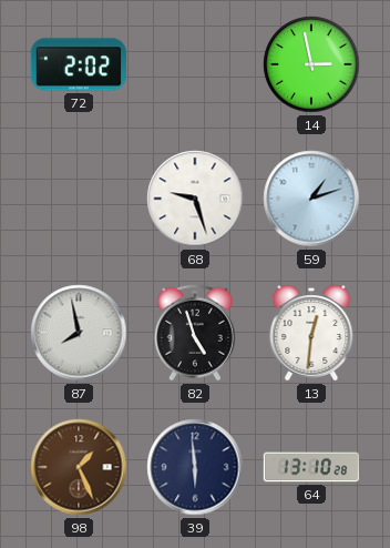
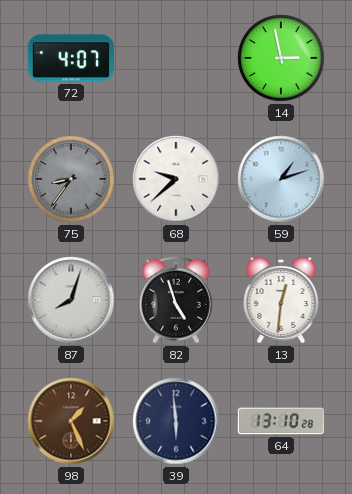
72: 2:02 -> 4:07 (71, 58)
75: none -> 8:36 (71, 179)
68: 9:27 -> 9:38 (176, 179)
87: 7:58 -> 8:03 (71, 300)
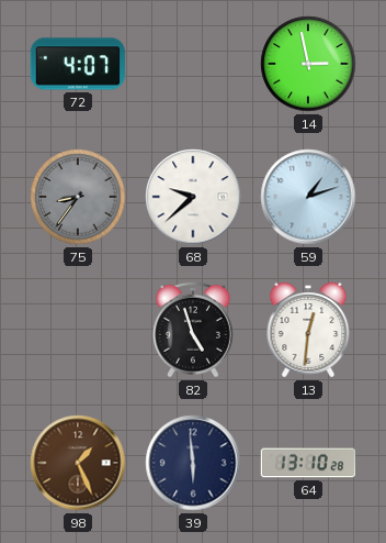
87: 8:03 -> none (71, 300)
